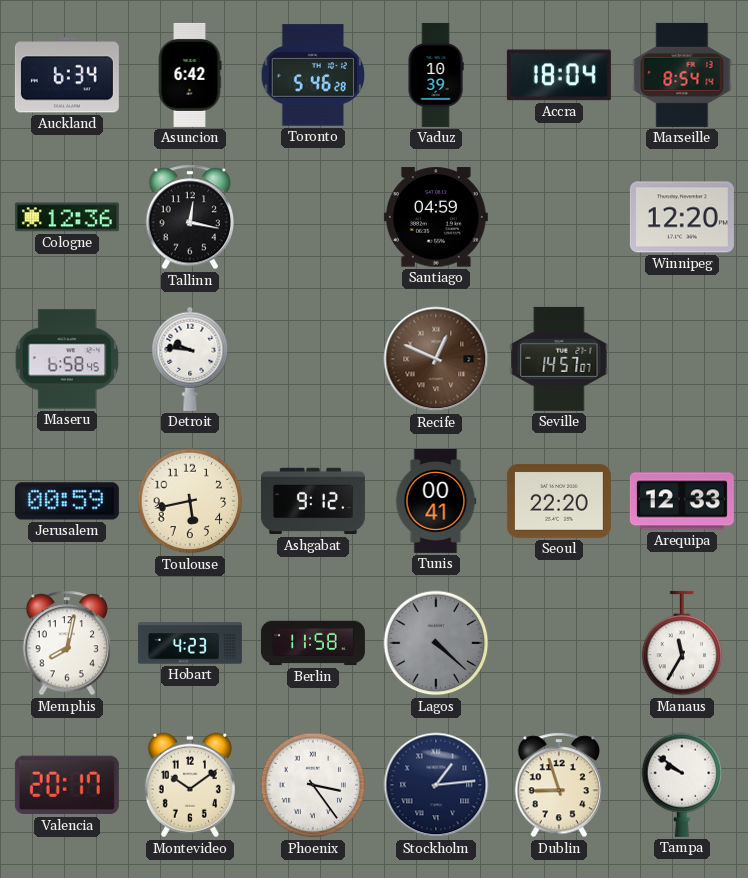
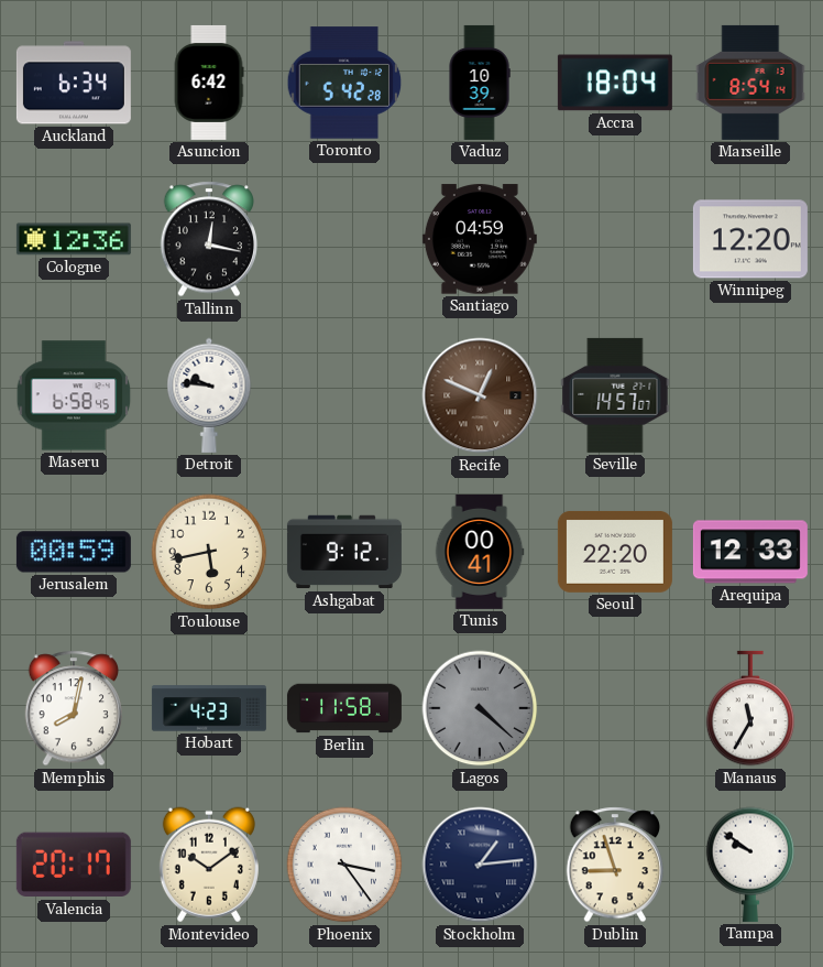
Toronto: 5:46 -> 5:42 (344, 83)
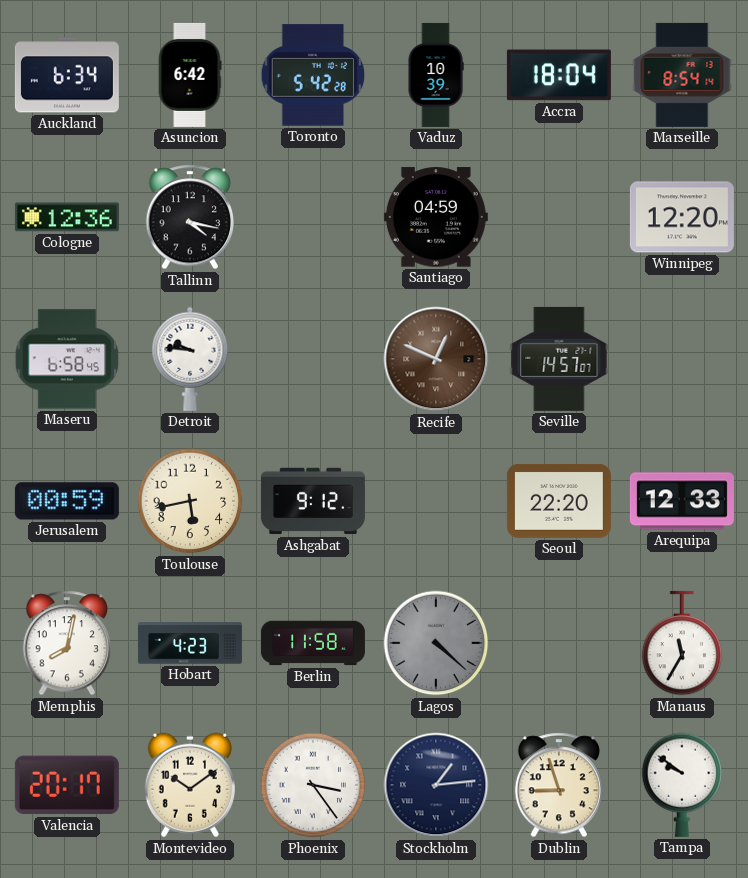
Tallinn: 12:17 -> 4:17 (189, 217)
Tunis: 00:41 -> none (480, 552)
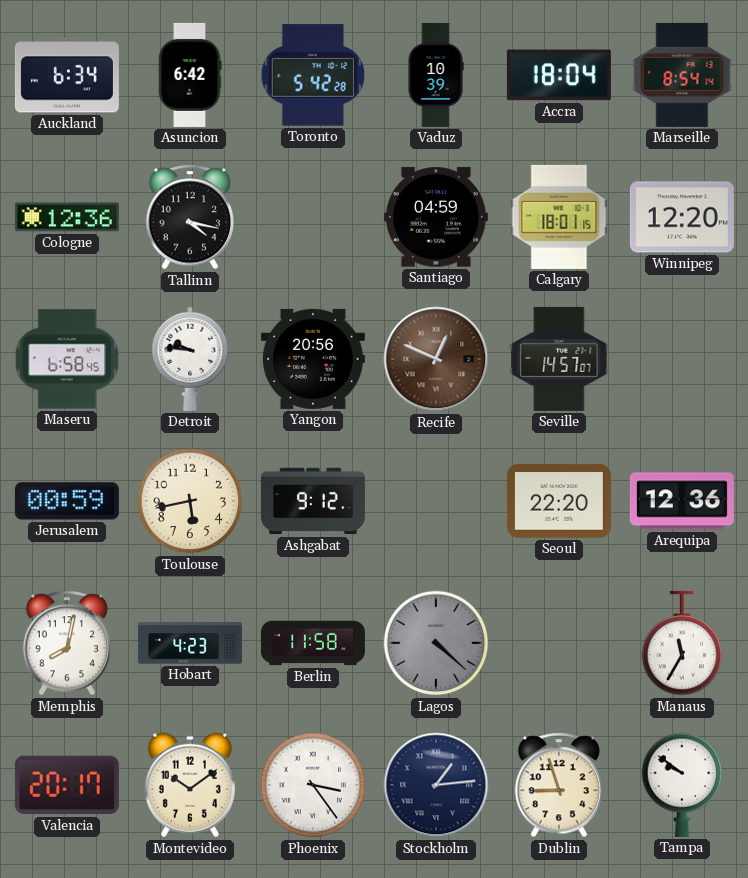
Calgary: none -> 18:01 (559, 217)
Yangon: none -> 20:56 (313, 359)
Arequipa: 12:33 -> 12:36 (682, 501)
